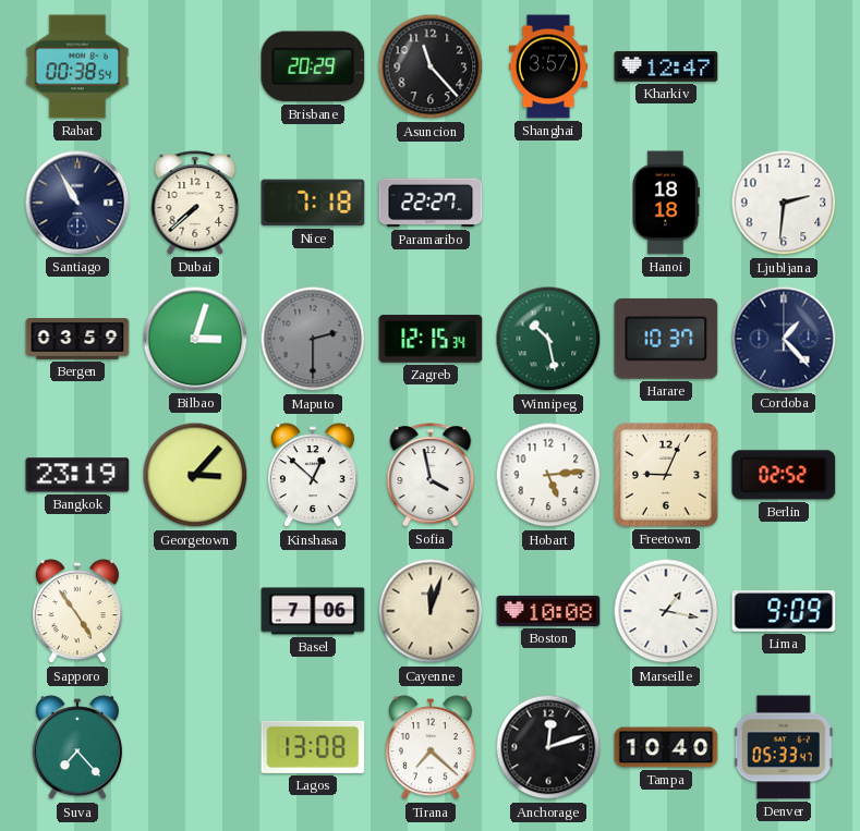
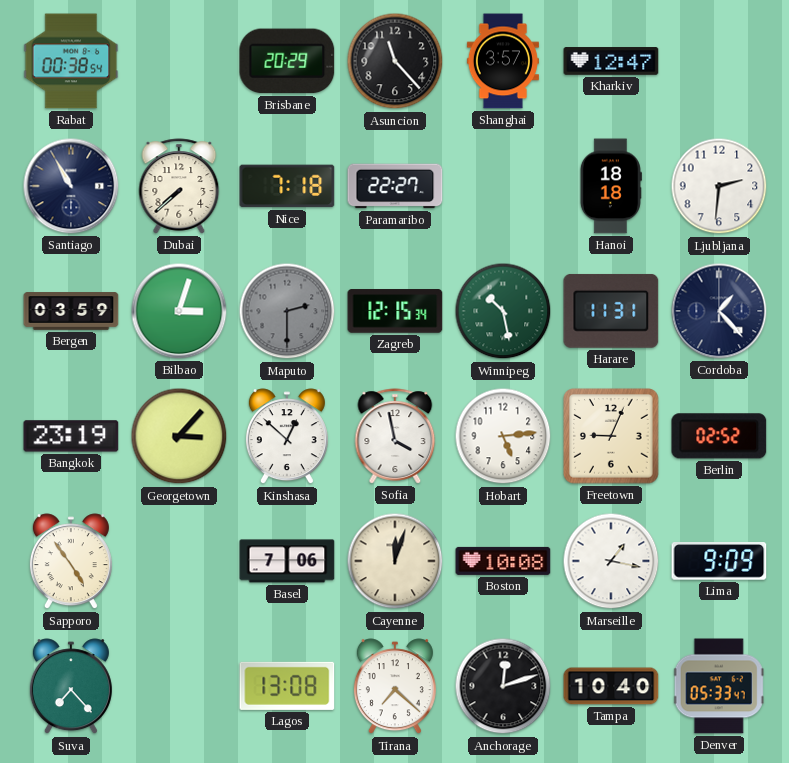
Harare: 10:37 -> 11:31 (611, 311)
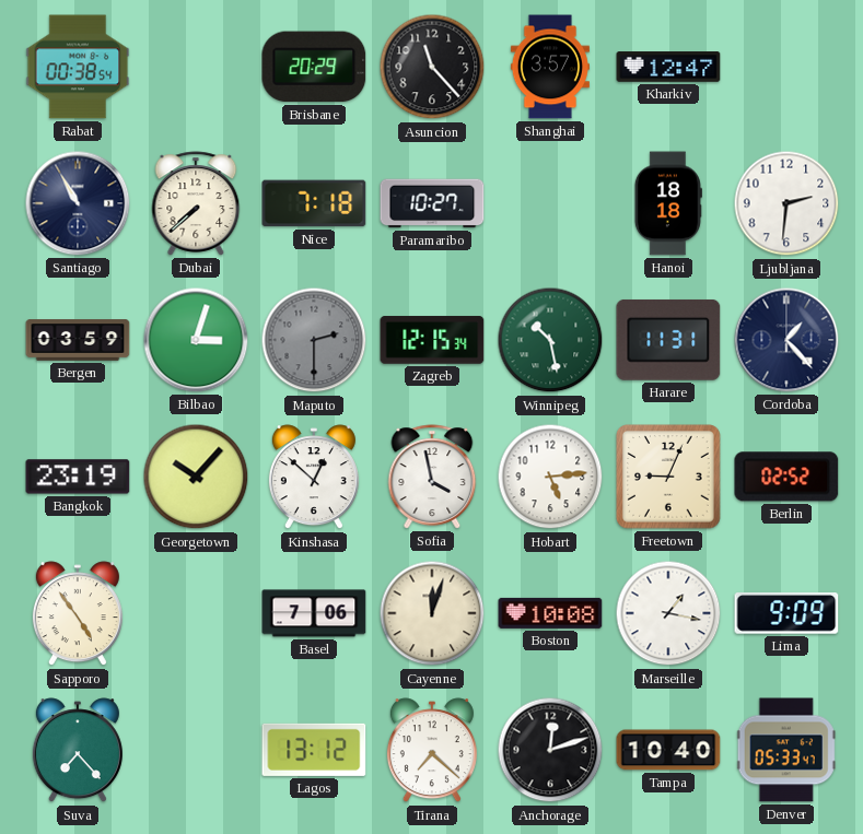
Paramaribo: 22:27 -> 10:27 (432, 203)
Georgetown: 3:07 -> 10:07 (196, 477)
Lagos: 13:08 -> 13:12 (314, 750)
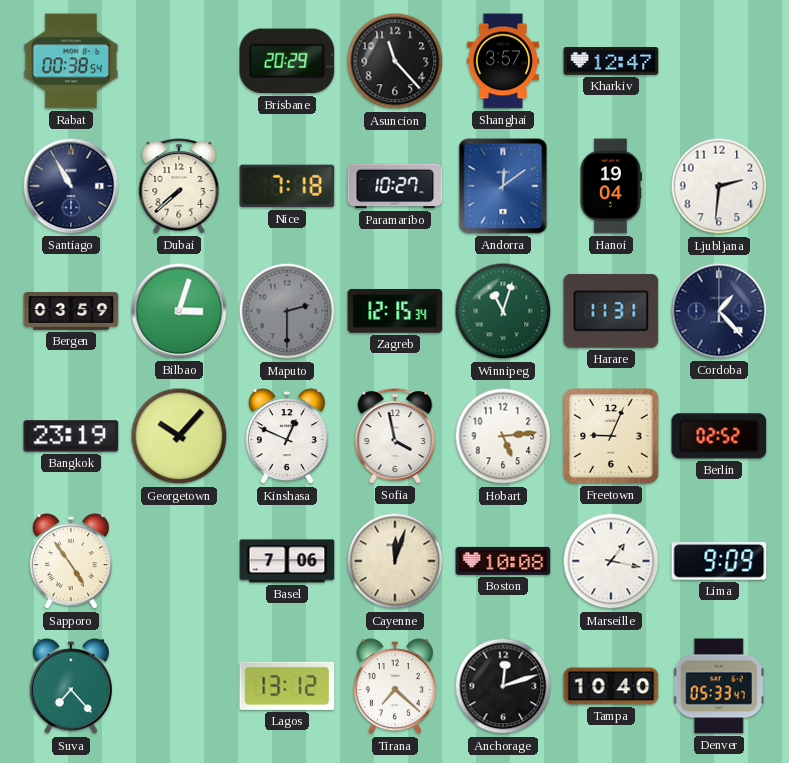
Andorra: none -> 12:09 (503, 186)
Hanoi: 18:18 -> 19:04 (611, 186)
Winnipeg: 10:28 -> 11:03 (503, 311)
Kinshasa: 12:52 -> 12:49 (287, 437)
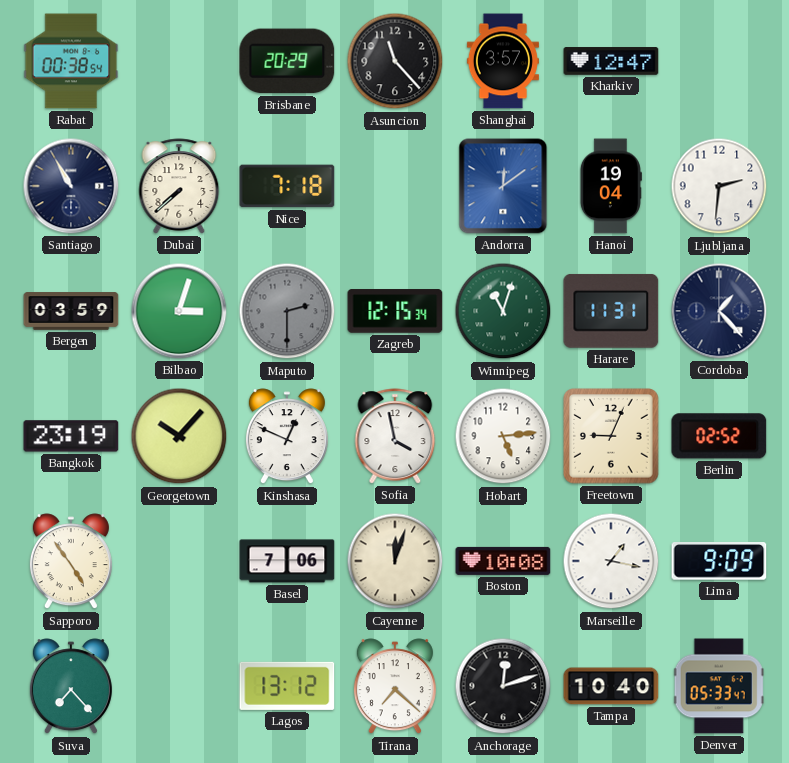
Paramaribo: 10:27 -> none (395, 186)
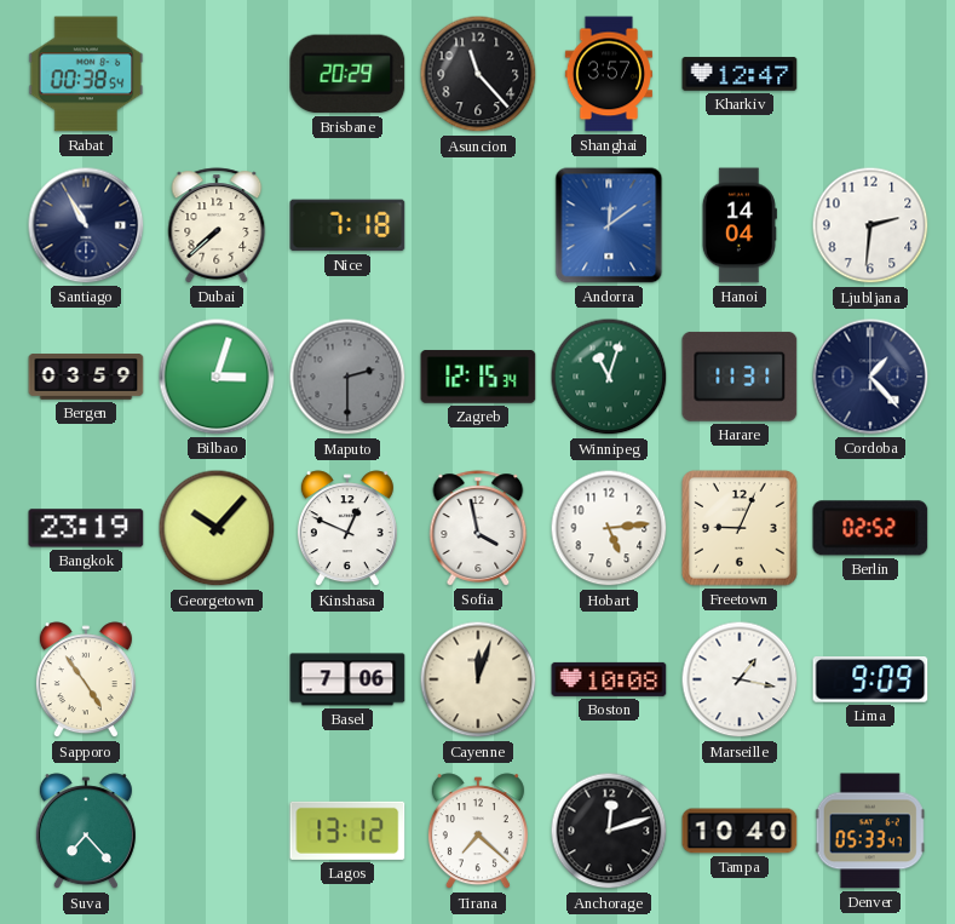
Hanoi: 19:04 -> 14:04 (740, 225)
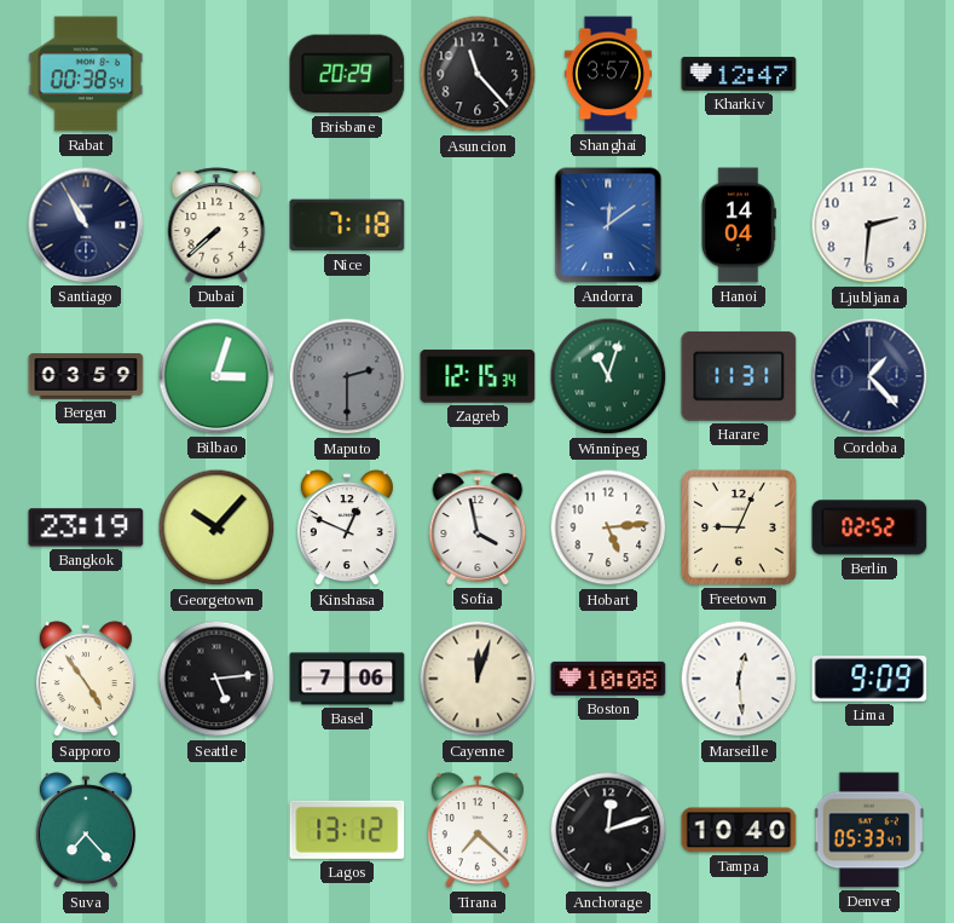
Seattle: none -> 5:14 (216, 679)
Marseille: 1:17 -> 12:29 (739, 679)
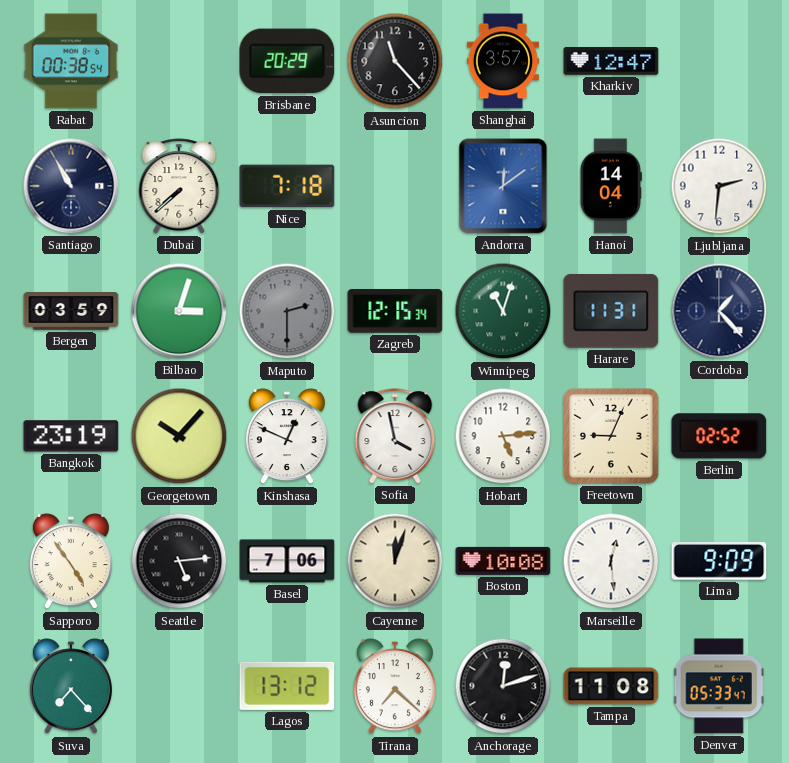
Tampa: 10:40 -> 11:08 (611, 686)
